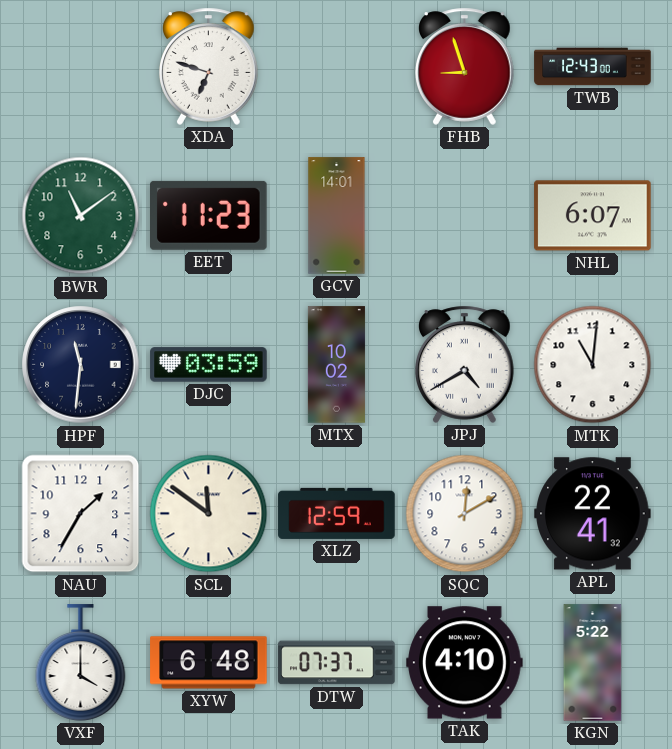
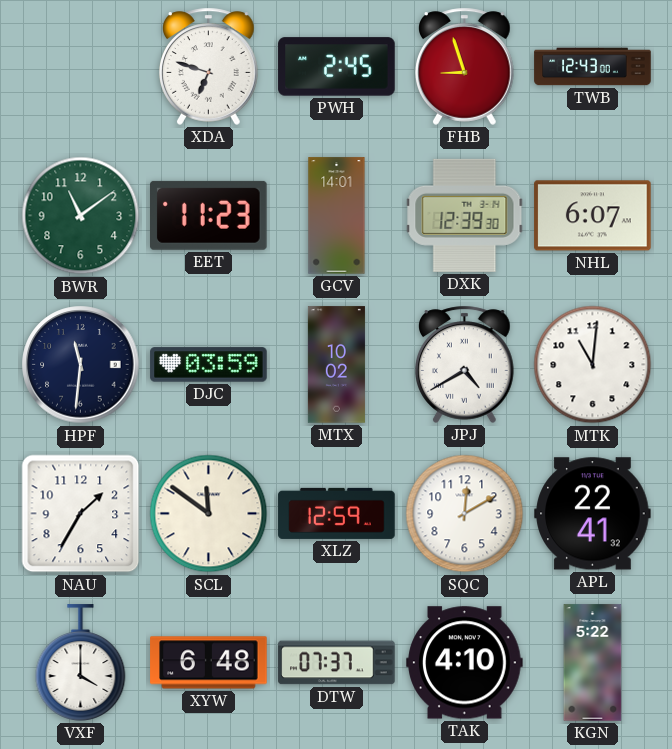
PWH: none -> 2:45 (337, 67)
DXK: none -> 12:39 (465, 215)
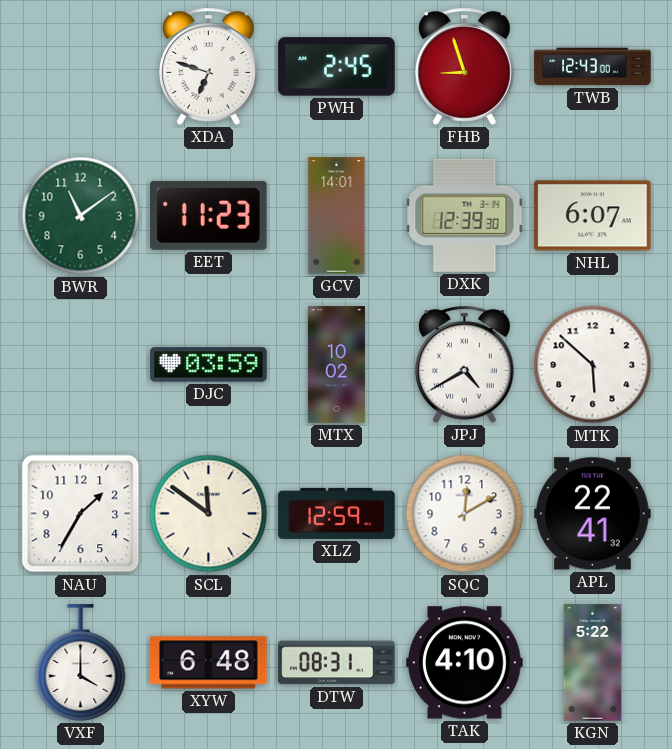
HPF: 11:31 -> none (81, 365)
MTK: 11:01 -> 5:52 (593, 365)
DTW: 07:37 -> 08:31 (337, 663)
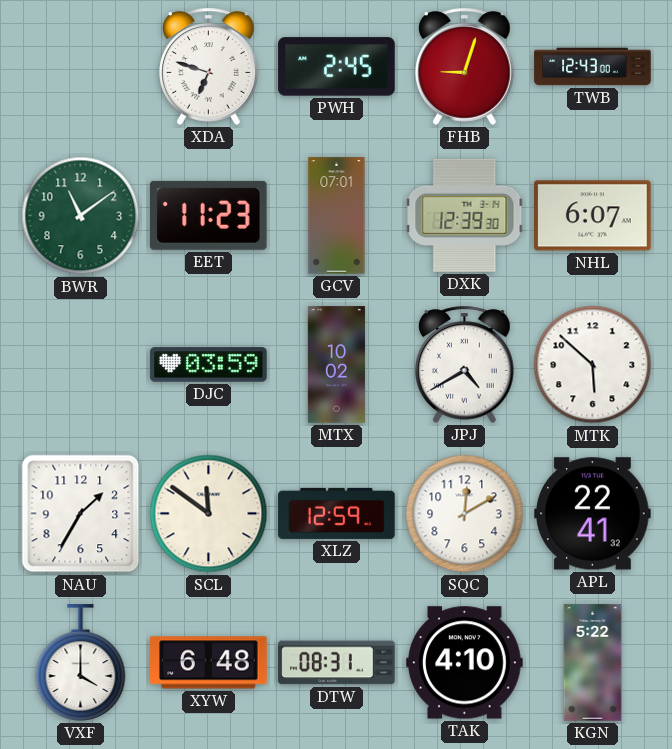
FHB: 8:57 -> 9:03 (465, 66)
GCV: 14:01 -> 07:01 (337, 216)
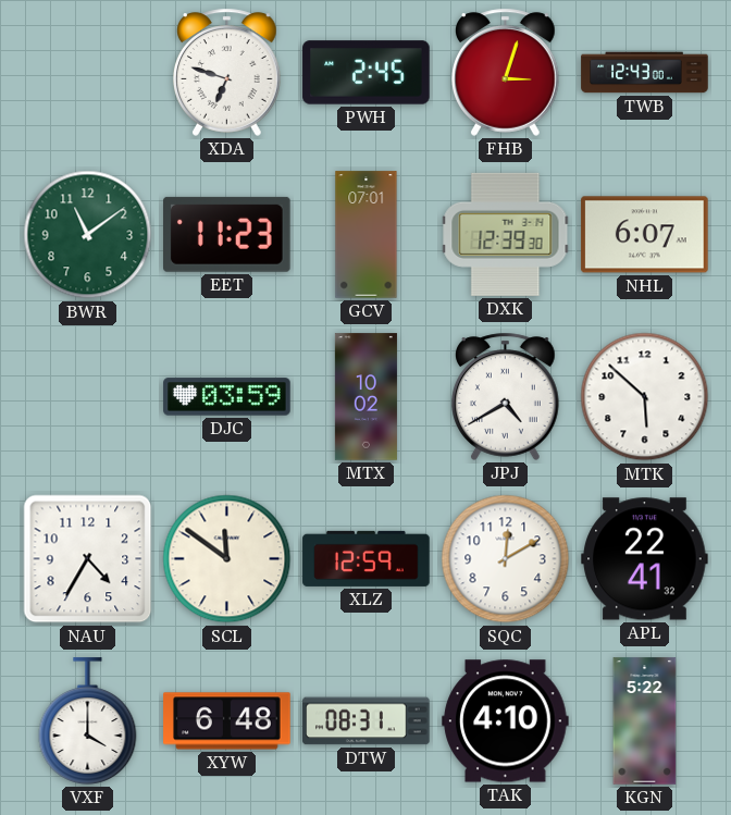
FHB: 9:03 -> 3:03 (506, 72)
NAU: 1:35 -> 4:35 (88, 559)
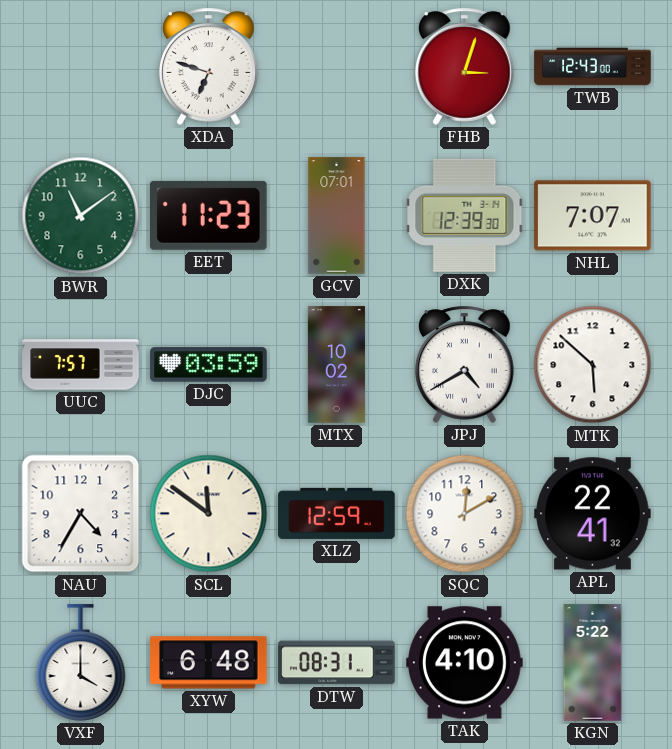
PWH: 2:45 -> none (367, 73)
NHL: 6:07 -> 7:07 (593, 216)
UUC: none -> 7:57 (81, 365)
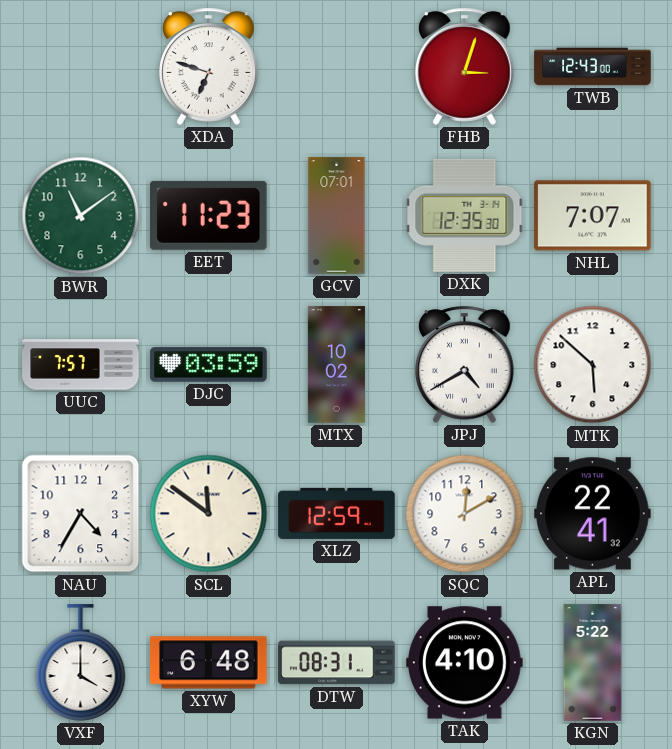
DXK: 12:39 -> 12:35 (465, 215)
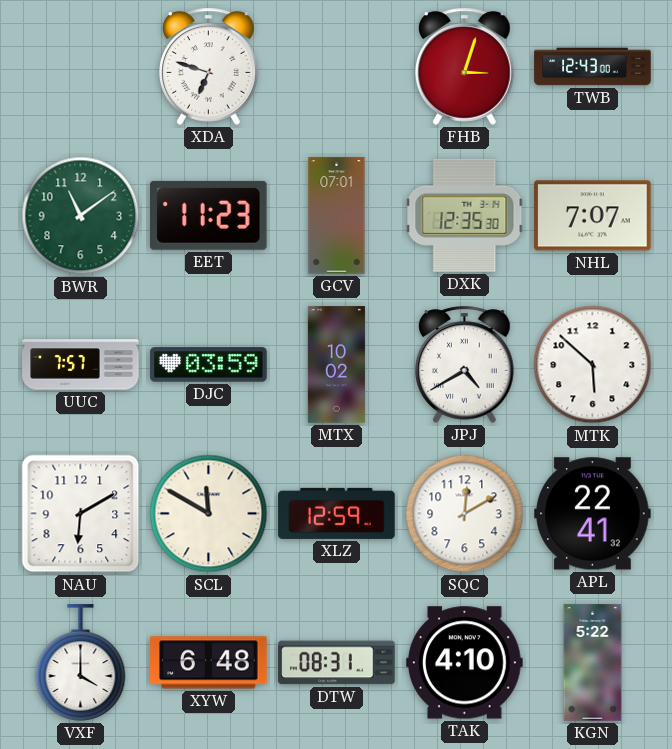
NAU: 4:35 -> 6:10 (81, 514)
SCL: 11:51 -> 11:50 (209, 514)
